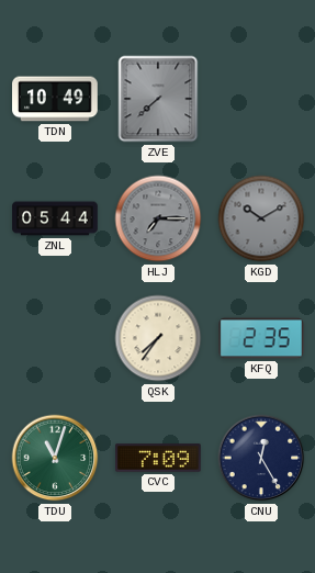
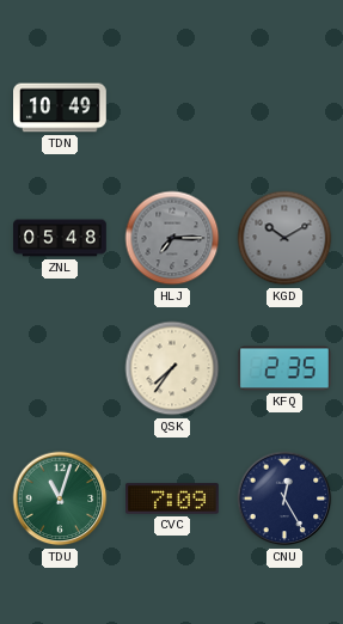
ZVE: 7:38 -> none (158, 99)
ZNL: 05:44 -> 05:48 (60, 238)
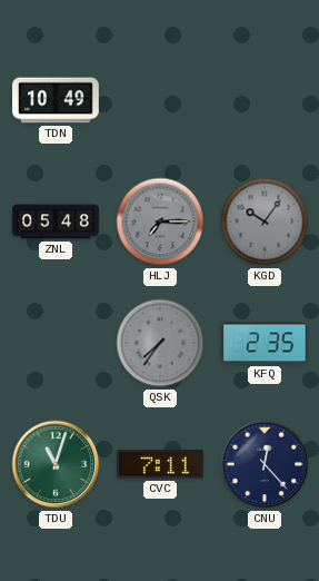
KGD: 10:10 -> 10:06 (265, 221)
QSK dial: cream -> grey (160, 343)
CVC: 7:09 -> 7:11 (161, 464)
CNU: 12:25 -> 12:23 (265, 464)
